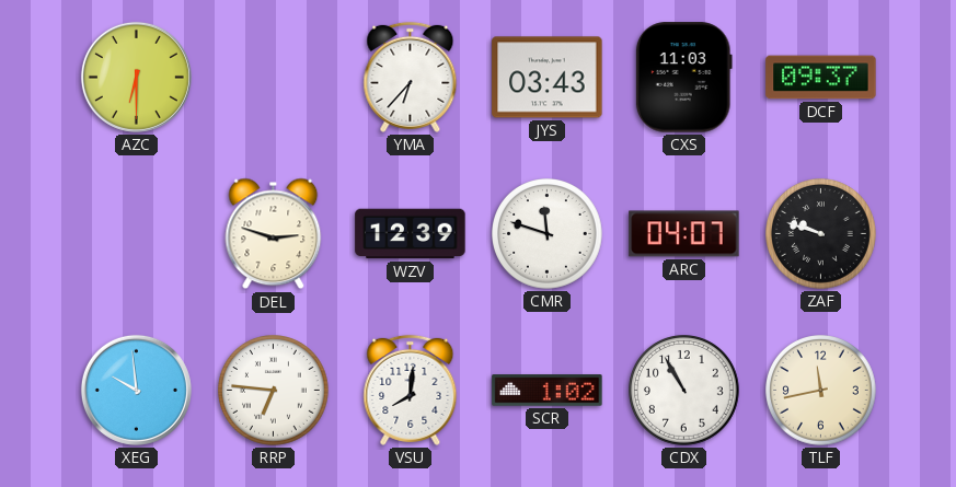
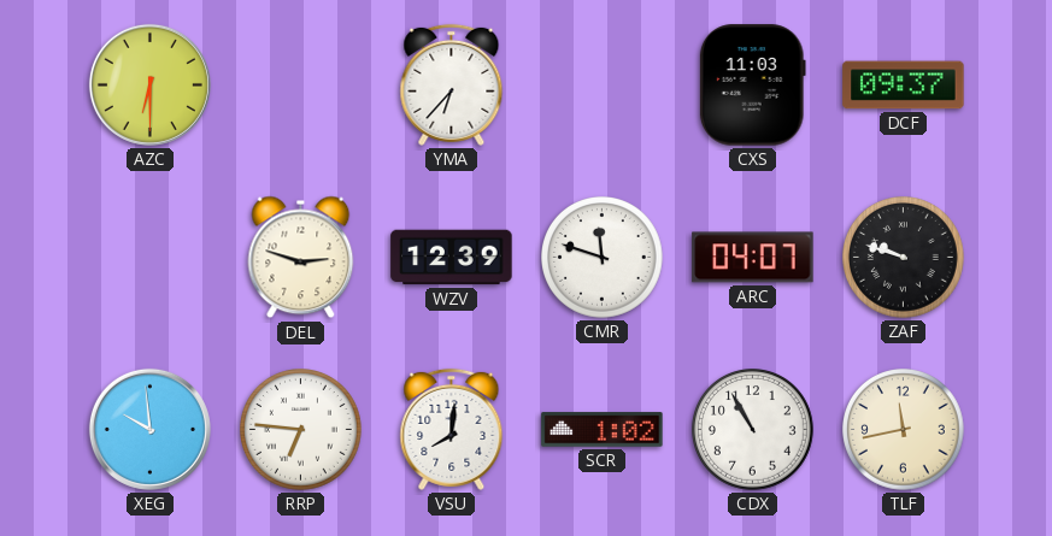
JYS: 03:43 -> none (548, 78)
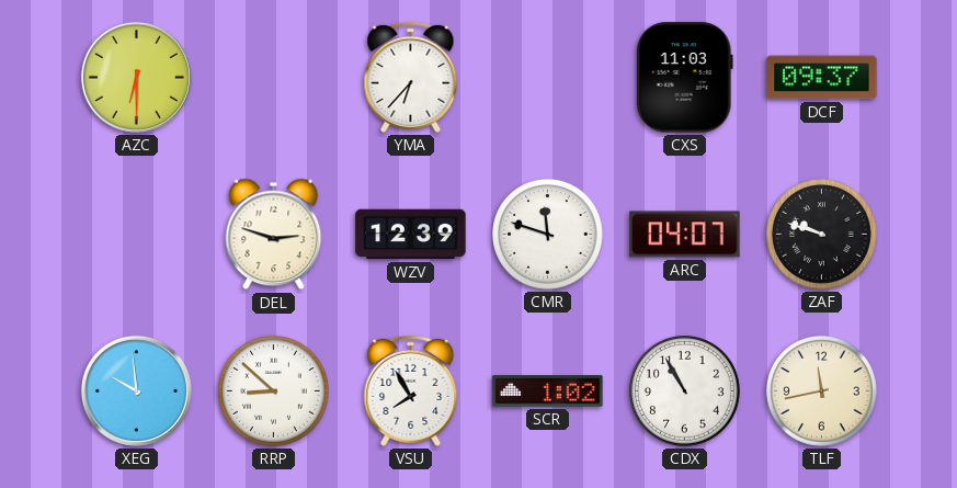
RRP: 6:46 -> 8:52 (274, 391)
VSU: 8:01 -> 7:55 (411, 390)
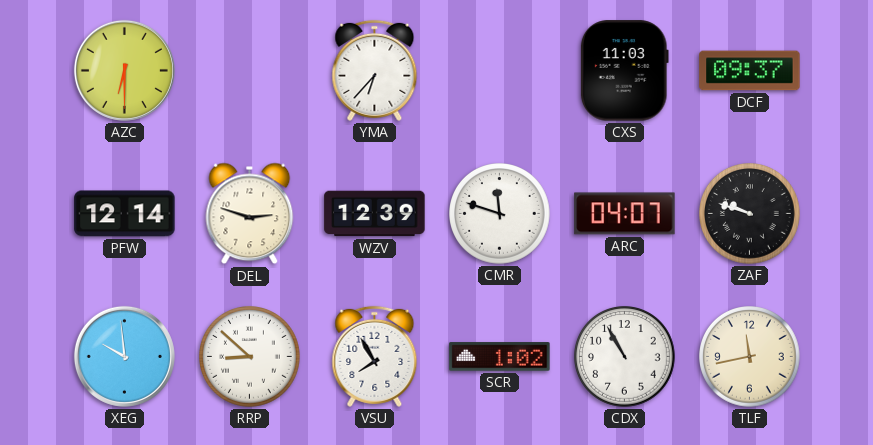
PFW: none -> 12:14 (125, 214)
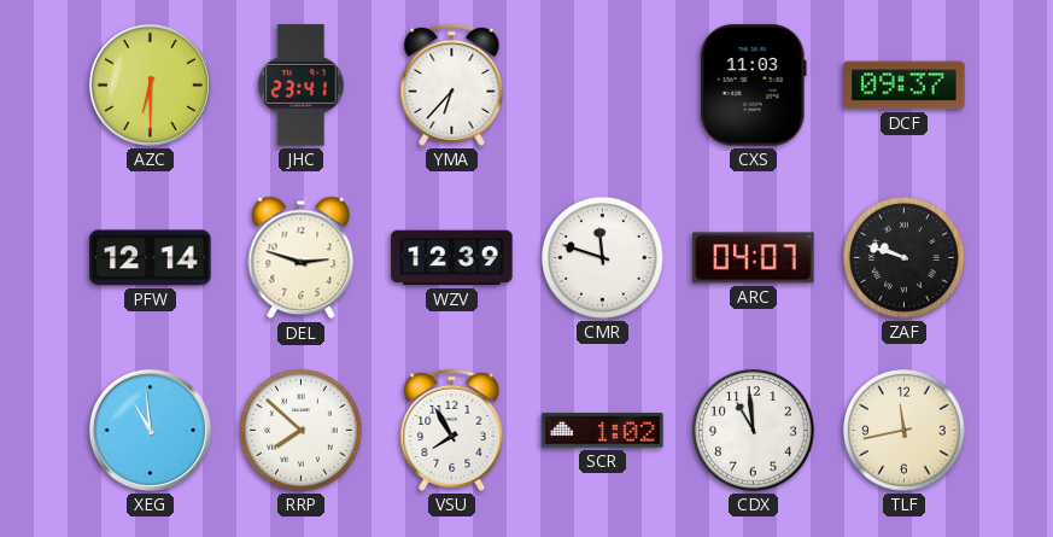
JHC: none -> 23:41 (302, 86)
XEG: 9:59 -> 10:59 (150, 430)
RRP: 8:52 -> 7:52 (302, 431)
CDX: 10:55 -> 10:59 (754, 431)
